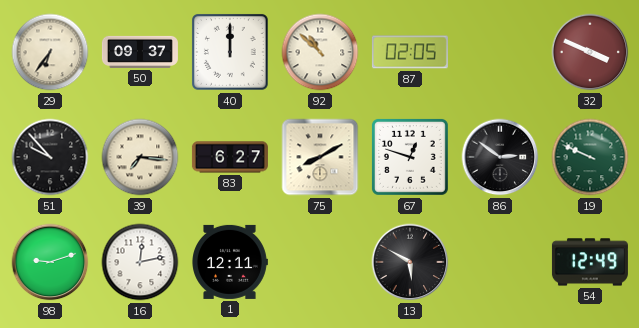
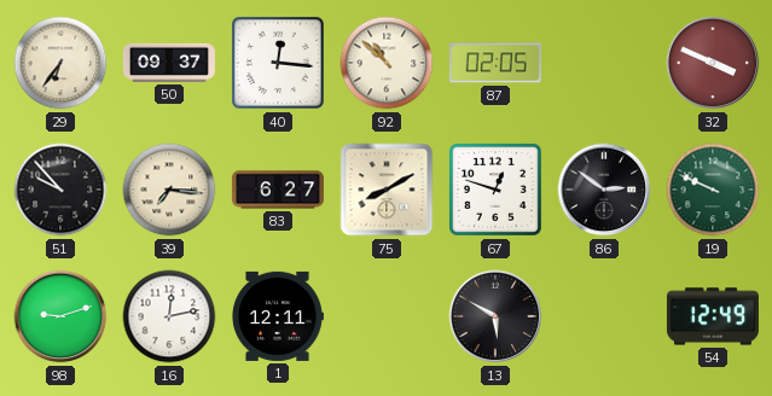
40: 12:00 -> 12:16 (278, 63)
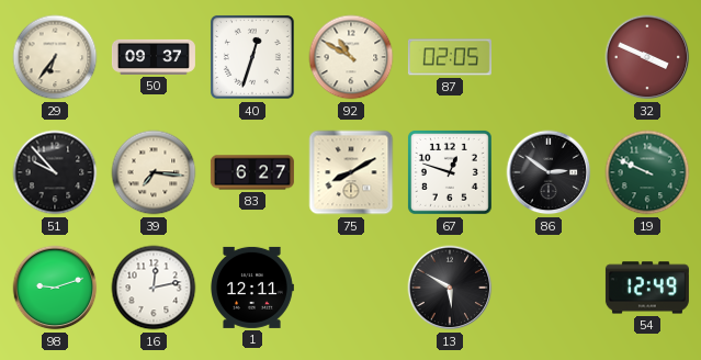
40: 12:16 -> 12:33 (252, 57)
92: 10:52 -> 10:50 (351, 57)
